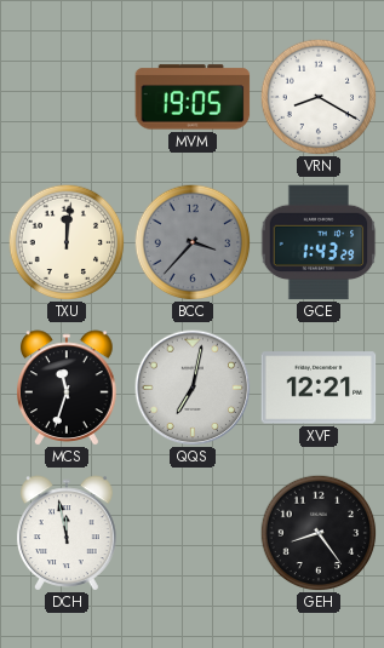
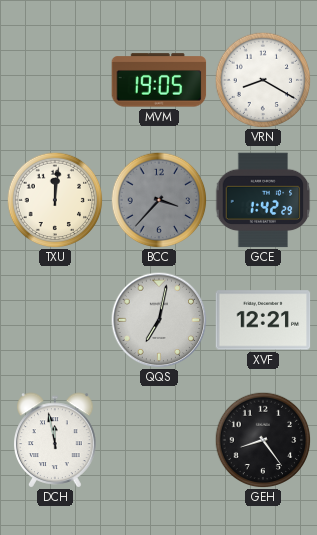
GCE: 1:43 -> 1:42 (263, 200)
MCS: 11:33 -> none (68, 388)
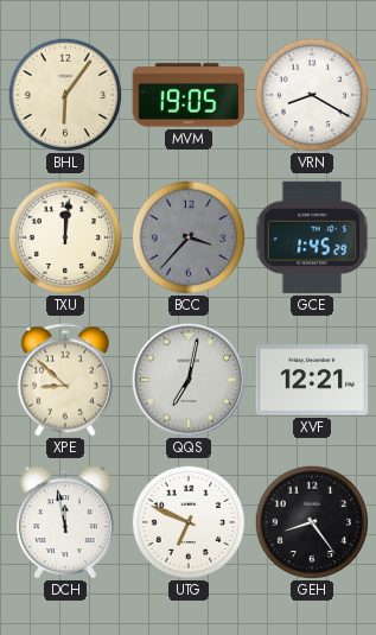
BHL: none -> 6:06 (65, 95)
GCE: 1:42 -> 1:45 (312, 237)
XPE: none -> 8:52 (65, 380)
UTG: none -> 6:49 (189, 522)
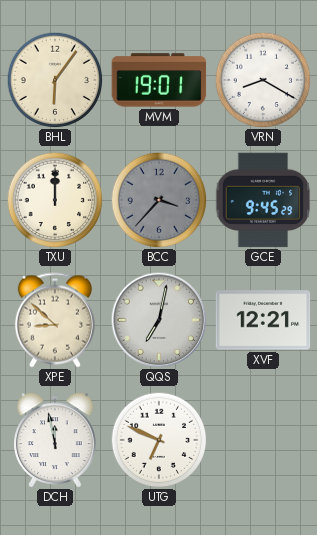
MVM: 19:05 -> 19:01 (159, 80)
TXU: 12:01 -> 12:00 (55, 200)
GCE: 1:45 -> 9:45 (263, 200)
GEH: 8:24 -> none (312, 522)
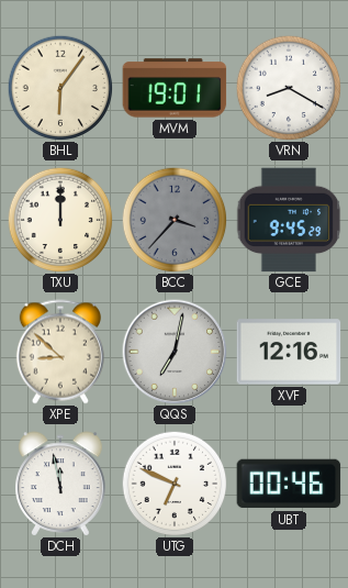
XVF: 12:21 -> 12:16 (289, 352)
UBT: none -> 00:46 (289, 484)
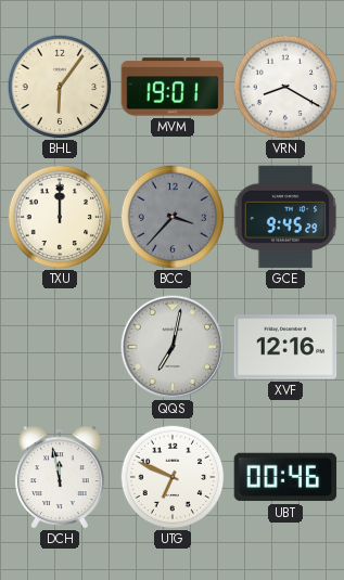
XPE: 8:52 -> none (60, 352)
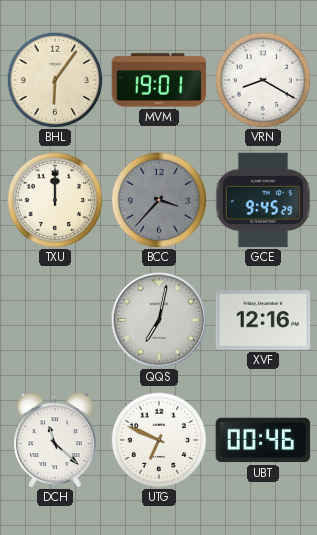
DCH: 11:58 -> 11:22 (56, 440)
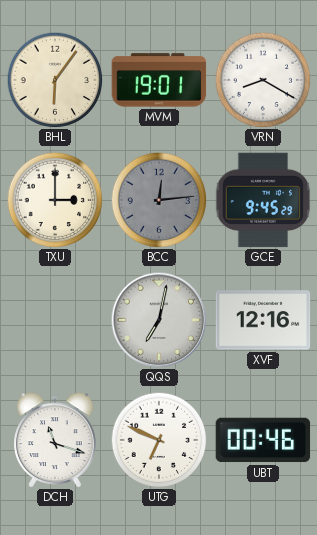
TXU: 12:00 -> 3:00 (55, 200)
BCC: 3:37 -> 12:14 (159, 200)
DCH: 11:22 -> 11:18 (56, 440)
